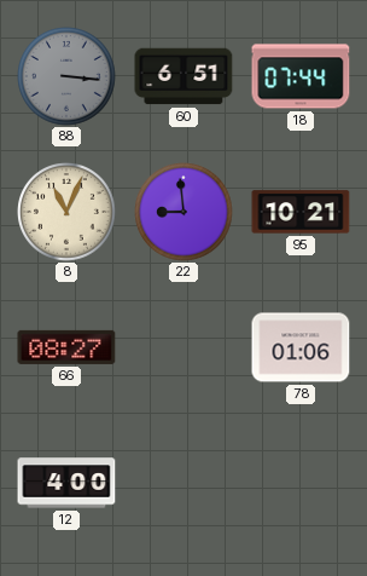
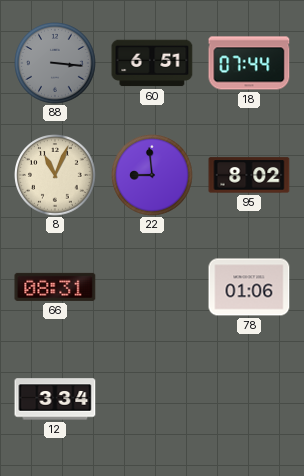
95: 10:21 -> 8:02 (249, 175)
66: 08:27 -> 08:31 (55, 287)
12: 4:00 -> 3:34 (55, 399)
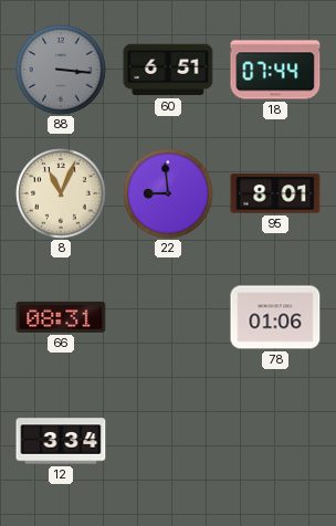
95: 8:02 -> 8:01 (275, 193)
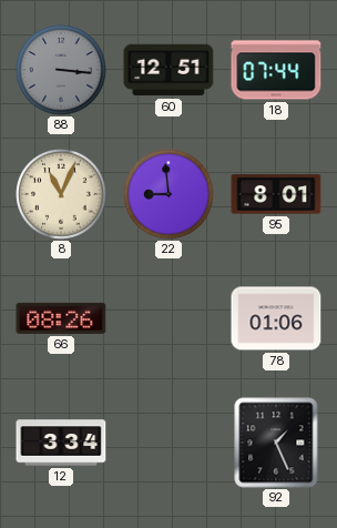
60: 6:51 -> 12:51 (168, 70)
66: 08:31 -> 08:26 (61, 318)
92: none -> 1:26 (276, 443)
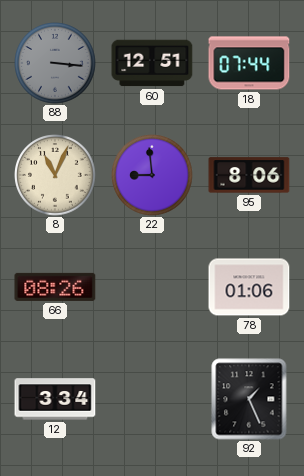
95: 8:01 -> 8:06 (249, 175)
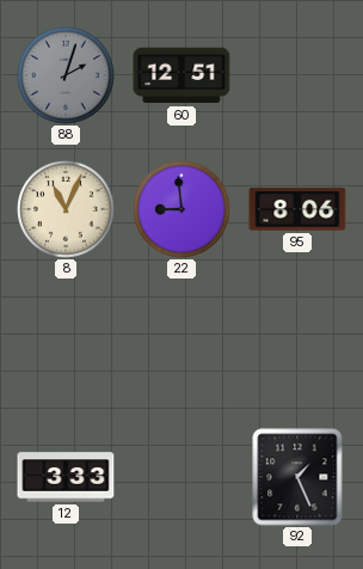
88: 3:16 -> 2:03 (66, 75)
18: 07:44 -> none (249, 63)
66: 08:26 -> none (55, 287)
78: 01:06 -> none (249, 287)
12: 3:34 -> 3:33 (66, 477)
